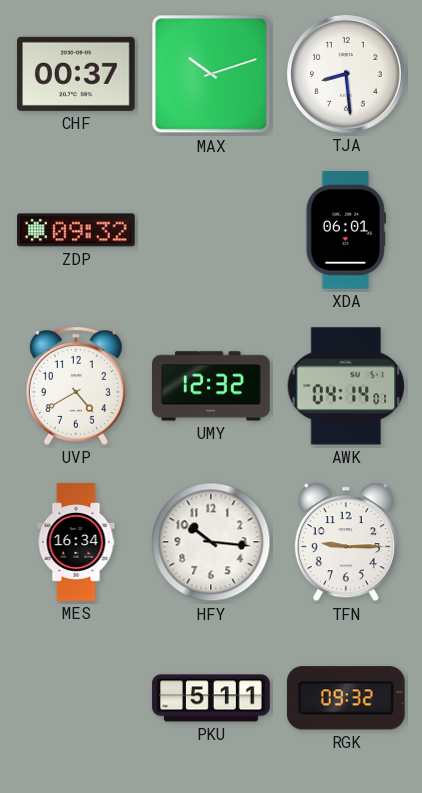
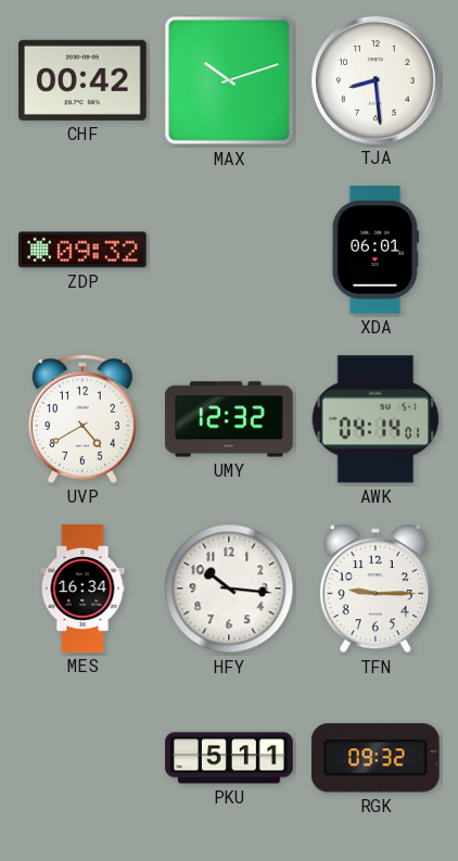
CHF: 00:37 -> 00:42 (84, 80)
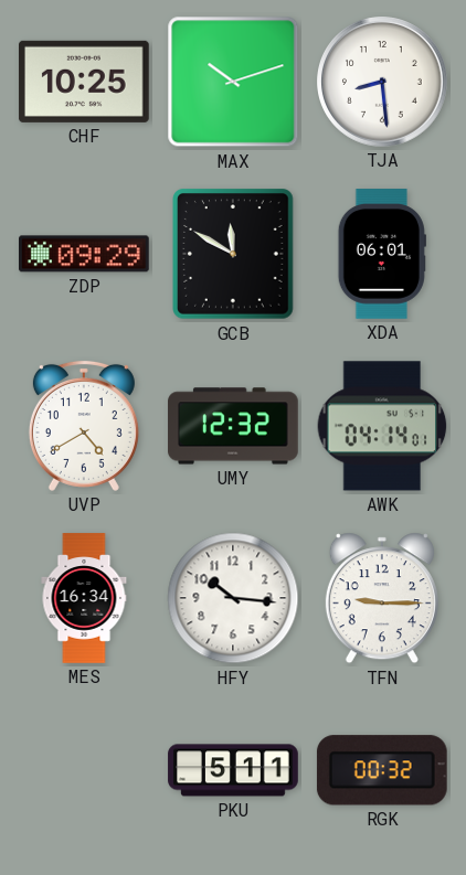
CHF: 00:42 -> 10:25 (85, 82)
ZDP: 09:32 -> 09:29 (85, 254)
GCB: none -> 11:50 (234, 254)
RGK: 09:32 -> 00:32 (382, 770)
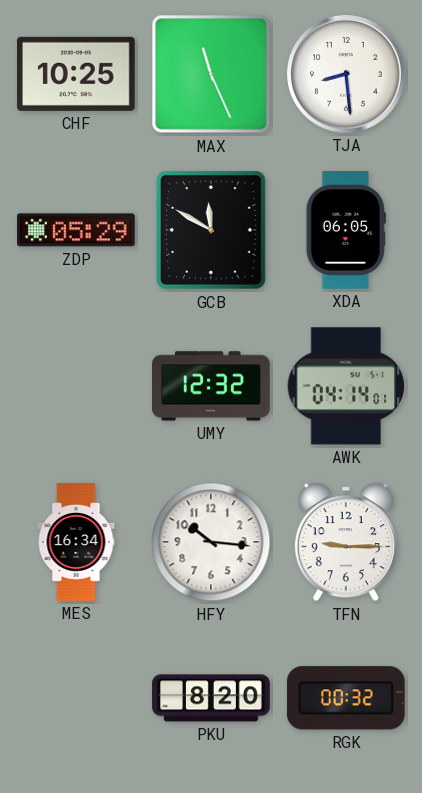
MAX: 10:12 -> 11:26 (211, 74)
ZDP: 09:29 -> 05:29 (77, 230)
XDA: 06:01 -> 06:05 (346, 230)
UVP: 4:40 -> none (84, 426)
PKU: 5:11 -> 8:20 (211, 698)
